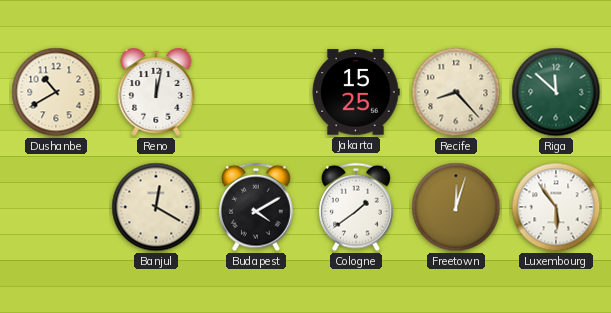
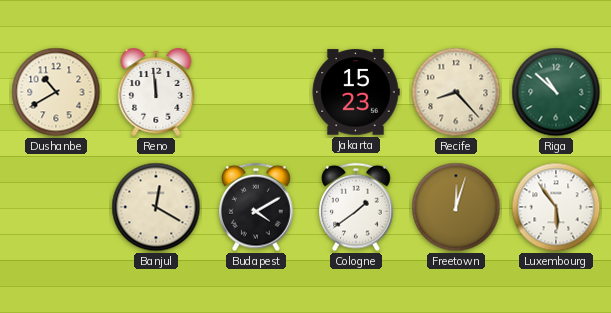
Reno: 12:02 -> 11:59 (156, 93)
Jakarta: 15:25 -> 15:23 (356, 92)
Riga: 11:52 -> 10:52 (556, 92)
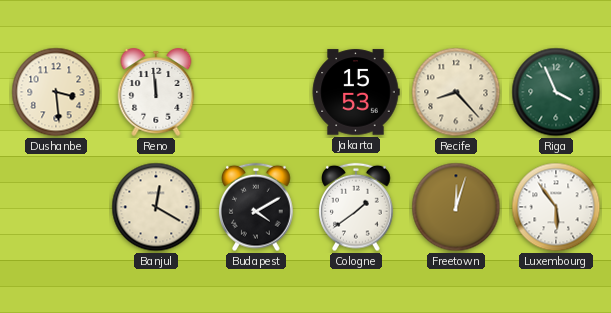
Dushanbe: 10:40 -> 3:29 (56, 92)
Jakarta: 15:23 -> 15:53 (356, 92)
Riga: 10:52 -> 3:56 (556, 92)
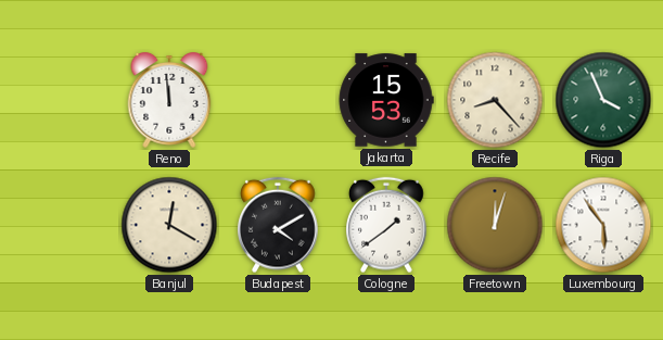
Dushanbe: 3:29 -> none (56, 92)
